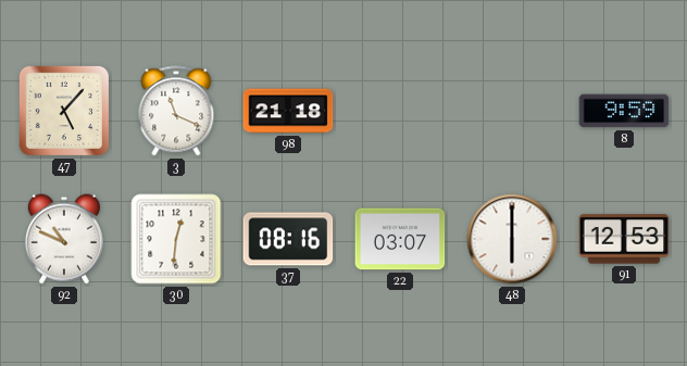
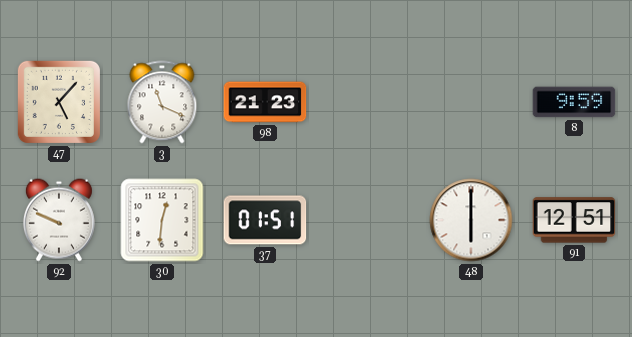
98: 21:18 -> 21:23 (265, 102)
92: 10:49 -> 9:49 (59, 220)
37: 08:16 -> 01:51 (265, 220)
22: 03:07 -> none (400, 239)
91: 12:53 -> 12:51 (574, 220)
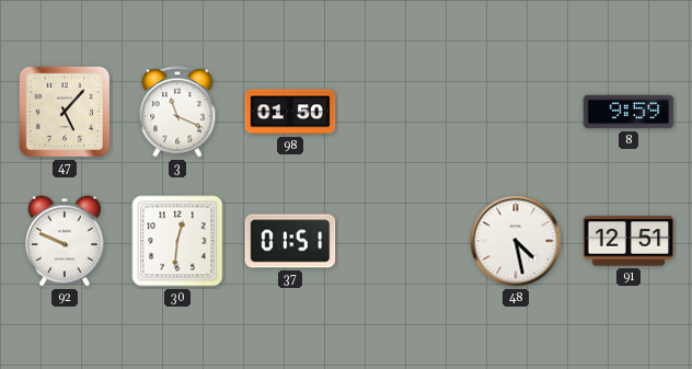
98: 21:23 -> 01:50 (290, 112)
48: 6:00 -> 4:28 (516, 241)
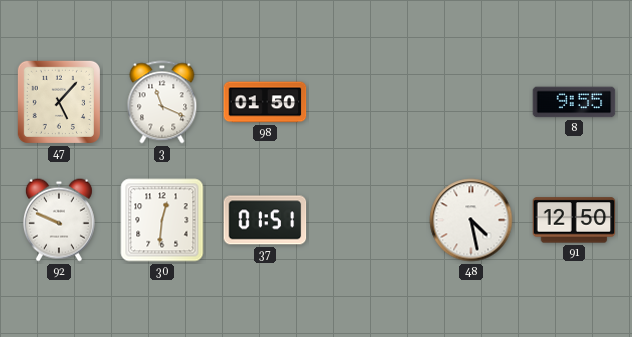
8: 9:59 -> 9:55 (574, 102)
91: 12:51 -> 12:50 (574, 220)
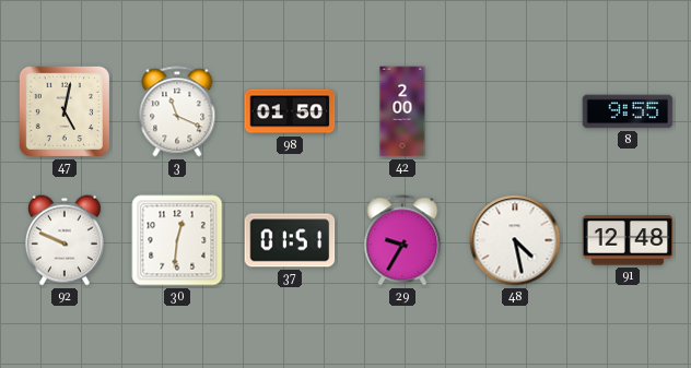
47: 5:07 -> 5:02 (65, 111)
42: none -> 2:00 (402, 111)
29: none -> 9:35 (402, 240)
91: 12:50 -> 12:48 (628, 240)
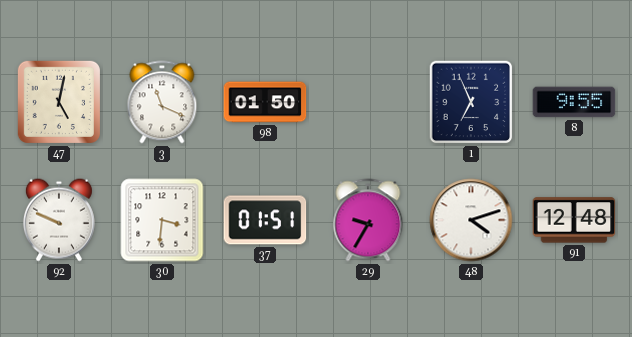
42: 2:00 -> none (402, 111)
1: none -> 6:56 (471, 102)
30: 12:31 -> 3:31 (162, 220)
48: 4:28 -> 4:12 (471, 220)
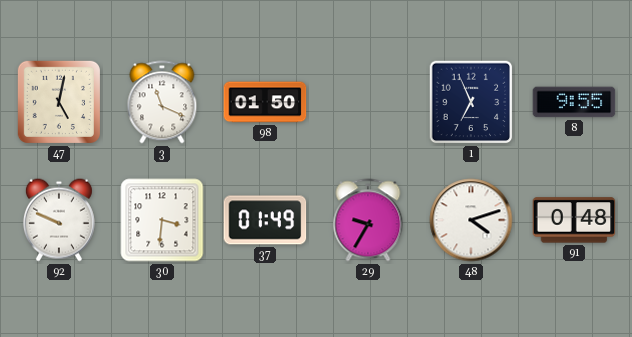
37: 01:51 -> 01:49 (265, 220)
91: 12:48 -> 0:48 (574, 220)
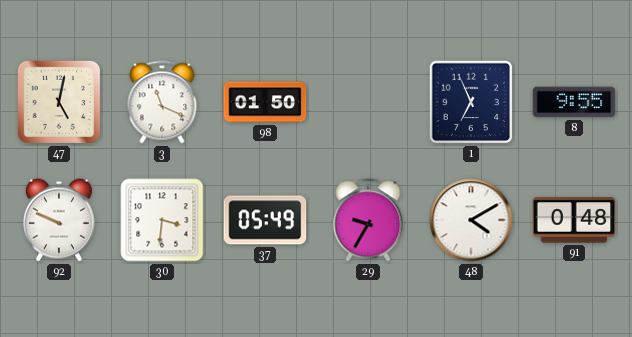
37: 01:49 -> 05:49 (265, 220)
48: 4:12 -> 4:10 (471, 220)
